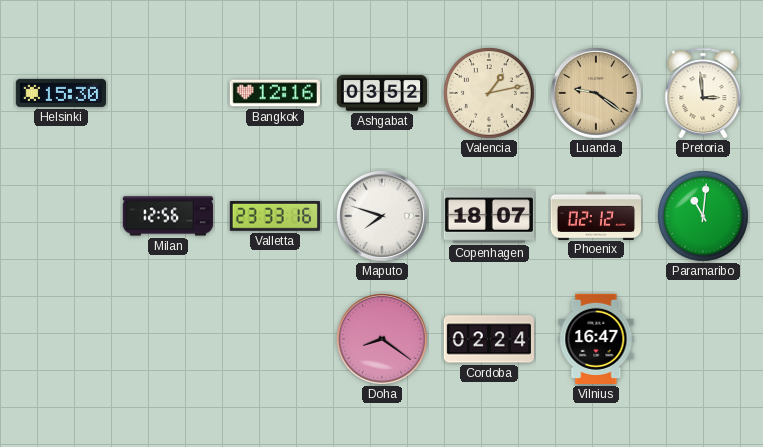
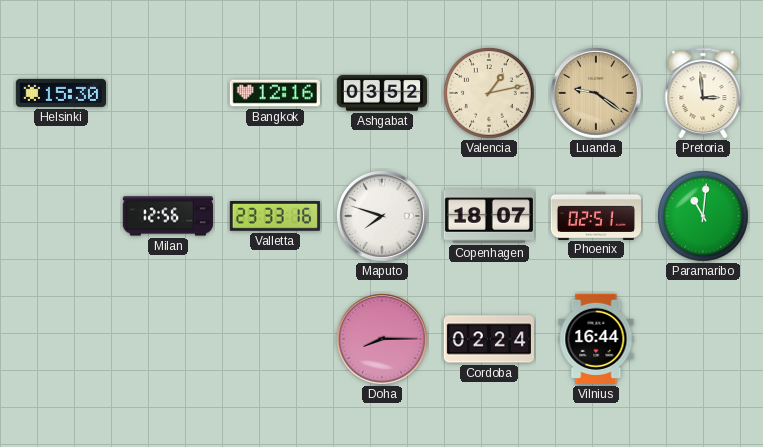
Phoenix: 02:12 -> 02:51 (595, 215)
Doha: 8:21 -> 8:15 (383, 340)
Vilnius: 16:47 -> 16:44 (596, 339)
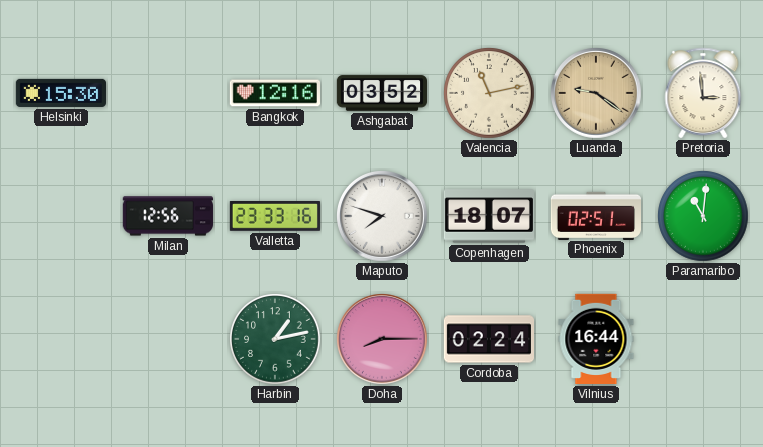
Valencia: 1:13 -> 11:13 (489, 93)
Harbin: none -> 1:13 (275, 339)
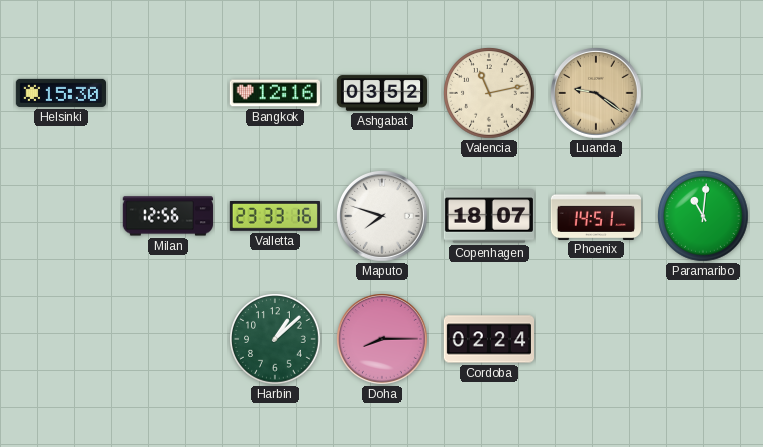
Pretoria: 2:59 -> none (703, 93)
Phoenix: 02:51 -> 14:51 (595, 215)
Harbin: 1:13 -> 1:08 (275, 339)
Vilnius: 16:44 -> none (596, 339)
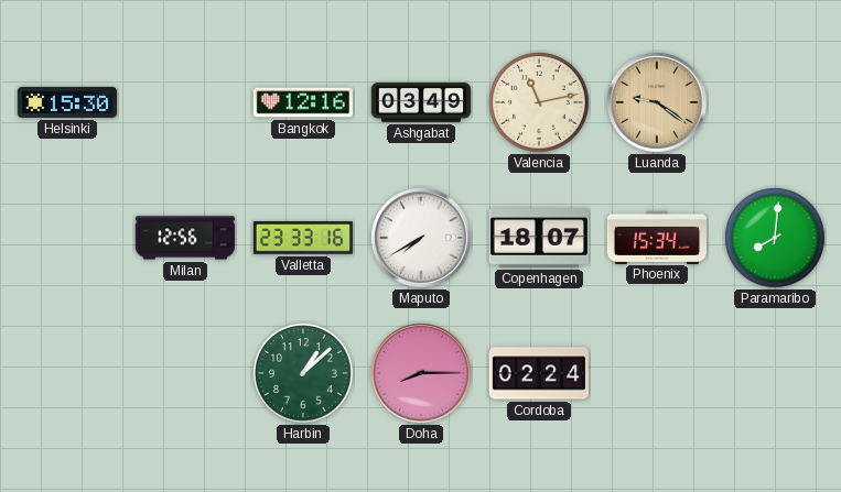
Ashgabat: 03:52 -> 03:49 (420, 102)
Maputo: 7:48 -> 7:40 (422, 239)
Phoenix: 14:51 -> 15:34 (656, 237)
Paramaribo: 11:01 -> 8:01 (775, 238)
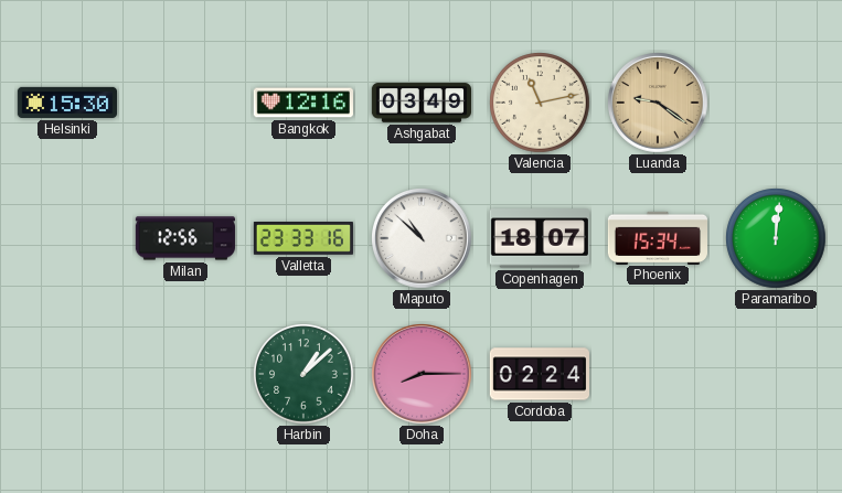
Maputo: 7:40 -> 10:52 (423, 239)
Paramaribo: 8:01 -> 12:01 (776, 238)
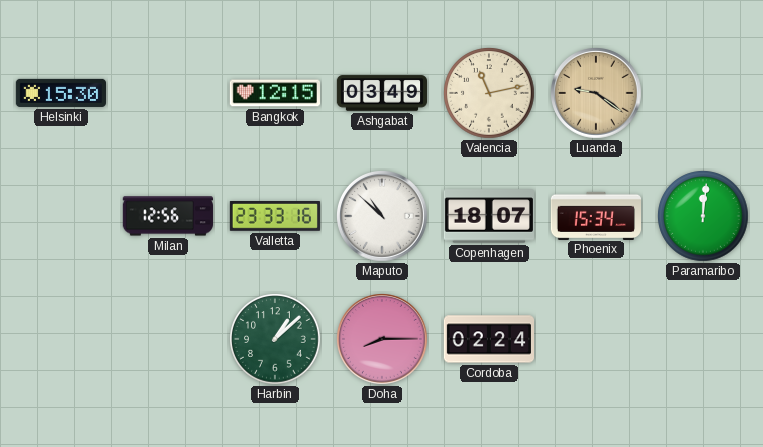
Bangkok: 12:16 -> 12:15 (275, 93)
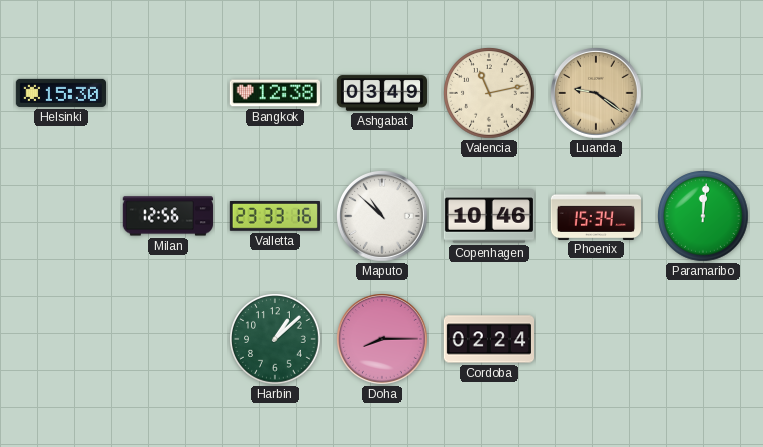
Bangkok: 12:15 -> 12:38 (275, 93)
Copenhagen: 18:07 -> 10:46 (489, 216)
